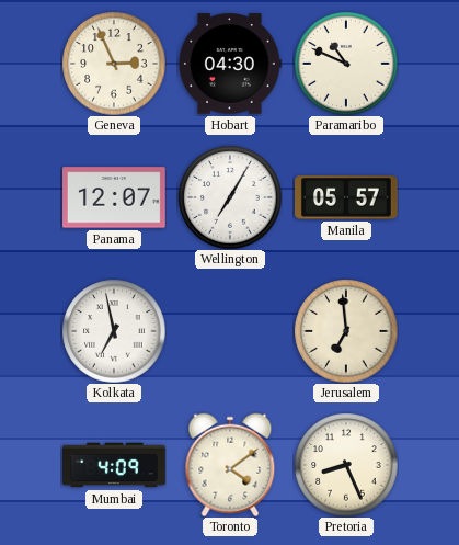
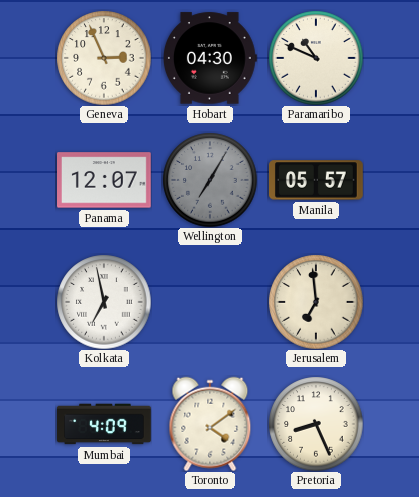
Wellington dial: white -> grey (210, 180)
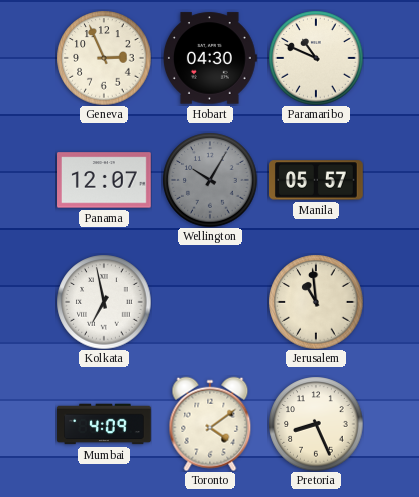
Wellington: 7:05 -> 10:05 (210, 180)
Jerusalem: 6:59 -> 10:59 (316, 302)
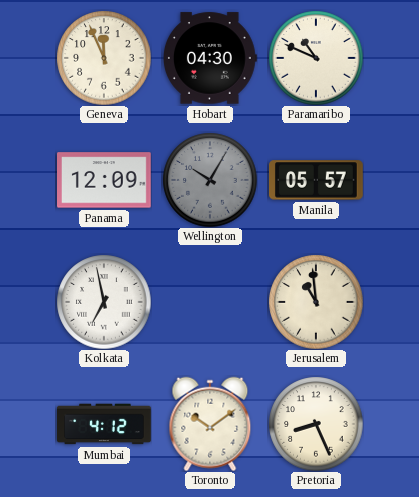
Geneva: 2:56 -> 11:56 (104, 58)
Panama: 12:07 -> 12:09 (105, 180)
Mumbai: 4:09 -> 4:12 (104, 424)
Toronto: 4:09 -> 10:09 (210, 424)
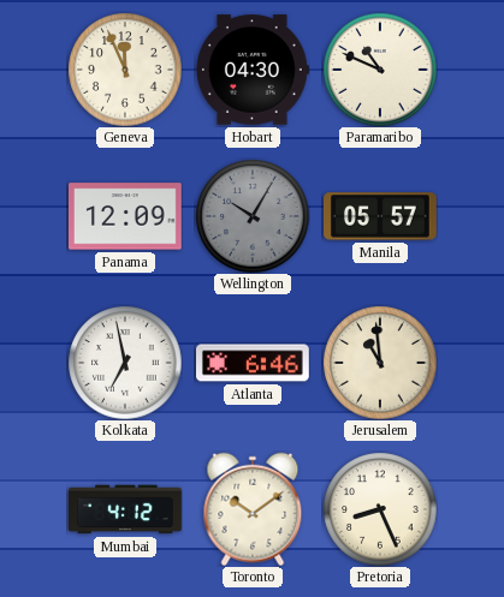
Atlanta: none -> 6:46 (254, 363)
